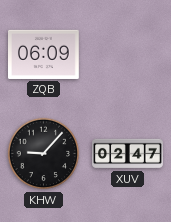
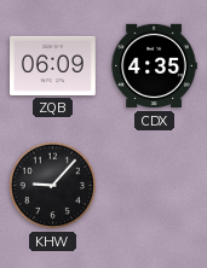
CDX: none -> 4:35 (154, 66)
XUV: 02:47 -> none (128, 154)
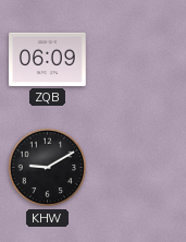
CDX: 4:35 -> none (154, 66)
KHW: 9:07 -> 9:10 (48, 168)
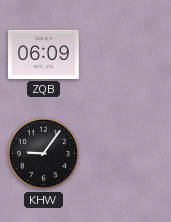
KHW: 9:10 -> 9:06 (44, 154)
